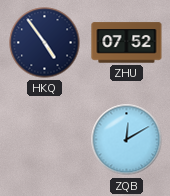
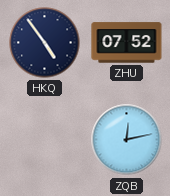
ZQB: 12:10 -> 12:13 (127, 140)
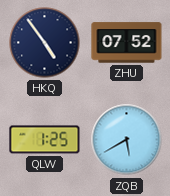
QLW: none -> 1:25 (45, 140)
ZQB: 12:13 -> 5:40 (127, 140)
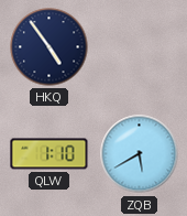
ZHU: 07:52 -> none (127, 43)
QLW: 1:25 -> 1:10 (50, 154)
